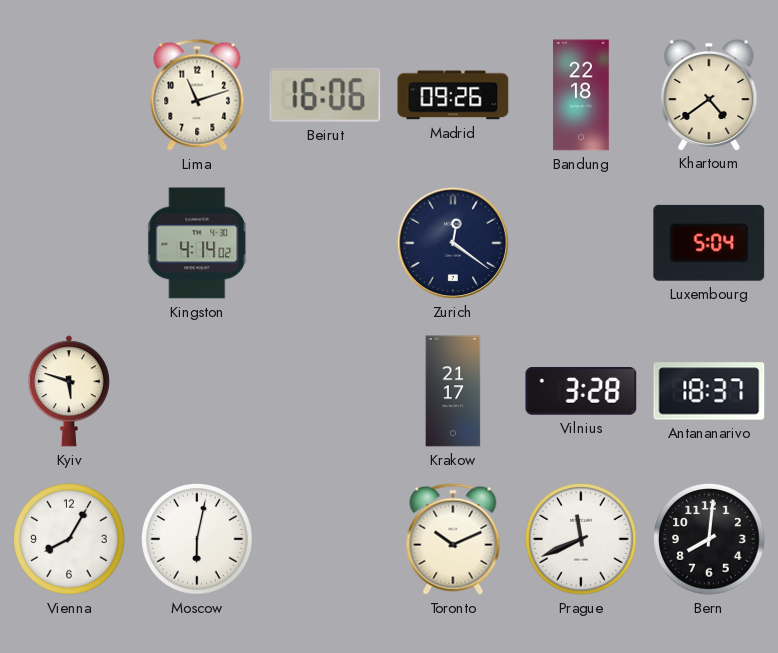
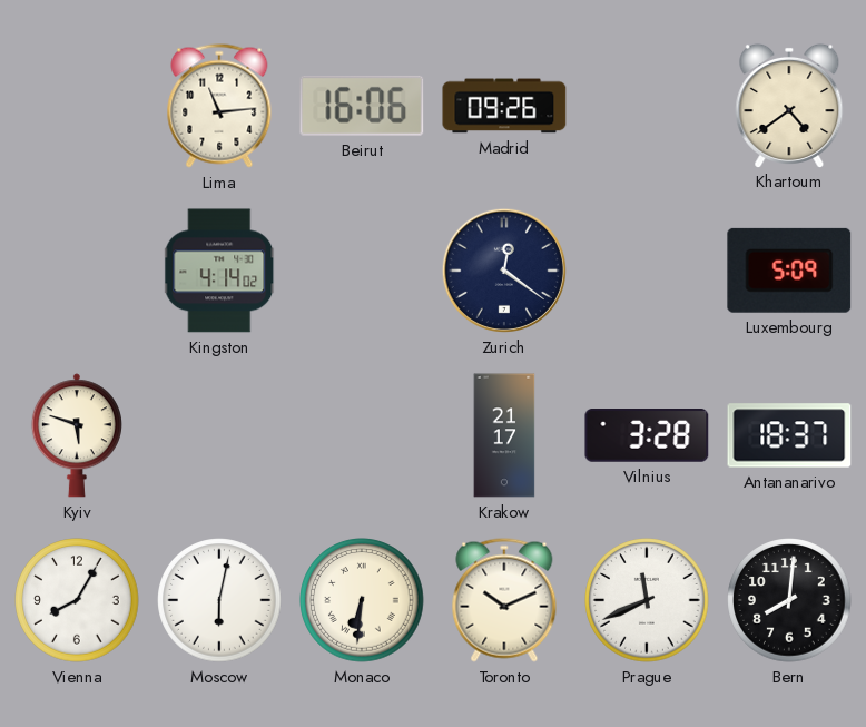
Lima: 11:12 -> 11:14 (219, 106)
Bandung: 22:18 -> none (581, 95)
Luxembourg: 5:04 -> 5:09 (789, 271)
Monaco: none -> 6:31 (362, 600)
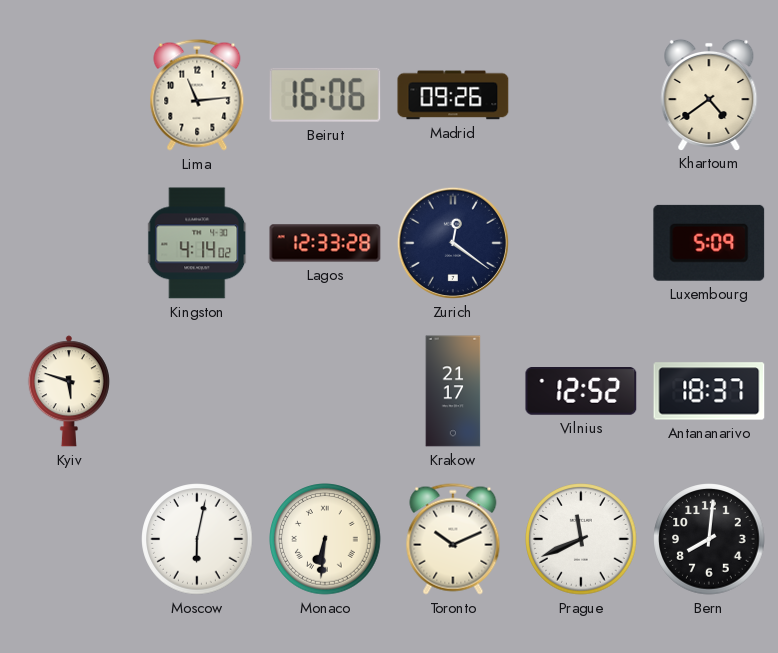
Lagos: none -> 12:33 (325, 243)
Vilnius: 3:28 -> 12:52 (581, 391)
Vienna: 8:05 -> none (77, 600)
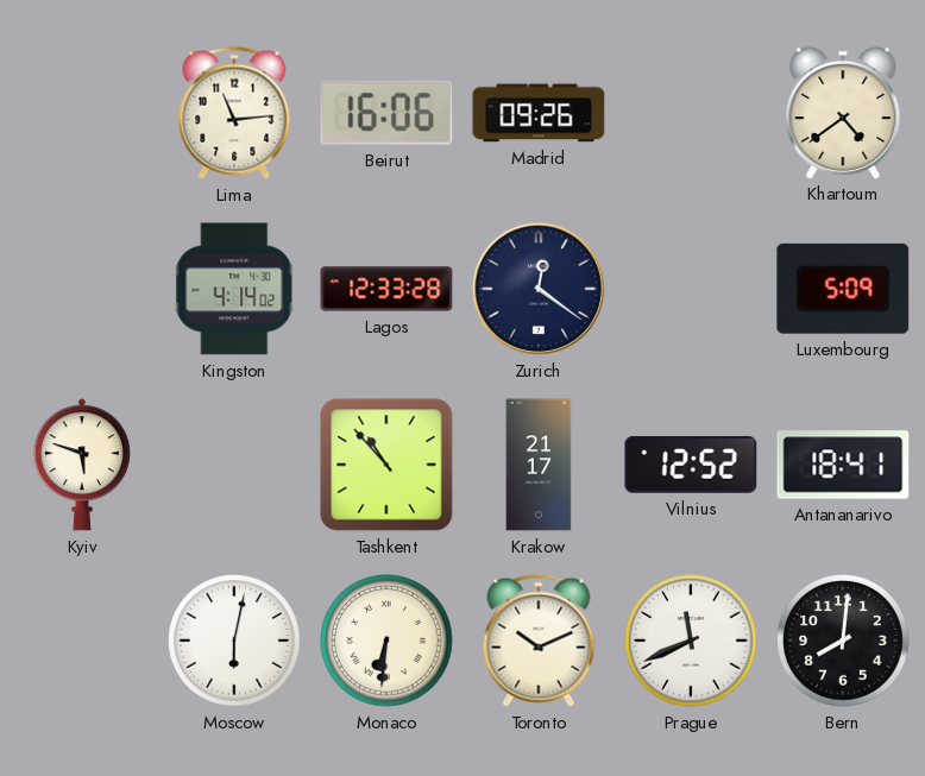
Tashkent: none -> 10:53 (386, 465)
Antananarivo: 18:37 -> 18:41 (843, 465)
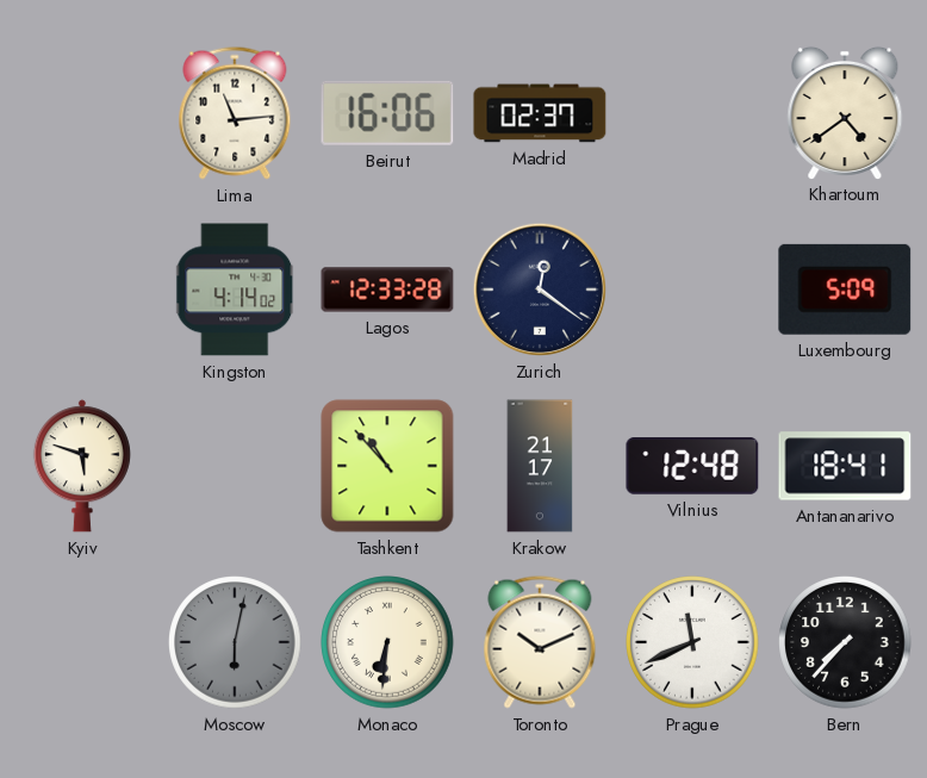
Madrid: 09:26 -> 02:37 (540, 113)
Vilnius: 12:52 -> 12:48 (692, 466)
Moscow dial: white -> grey (235, 642)
Bern: 8:01 -> 7:37 (845, 642)
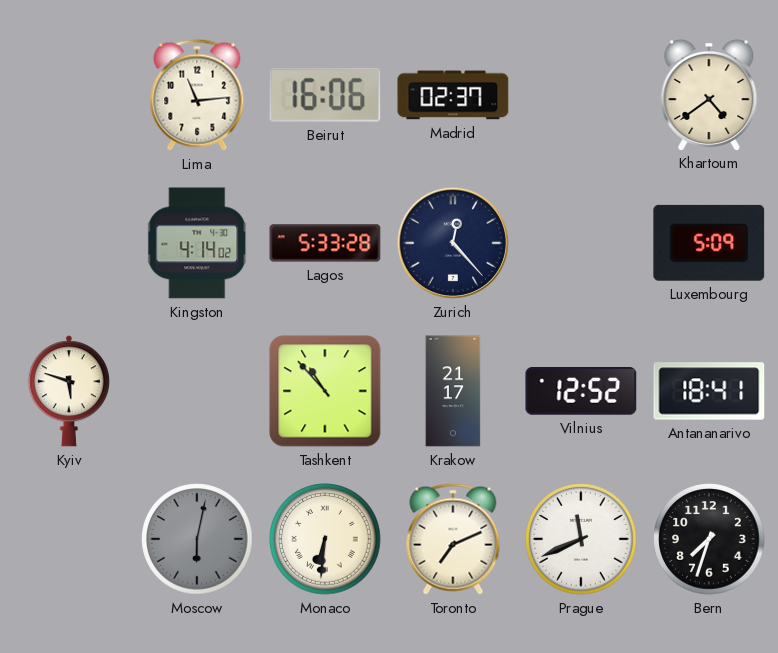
Lagos: 12:33 -> 5:33 (325, 243)
Zurich: 12:21 -> 12:23 (453, 243)
Vilnius: 12:48 -> 12:52 (581, 391)
Toronto: 10:11 -> 7:11 (453, 539)
Bern: 7:37 -> 7:33 (709, 539)
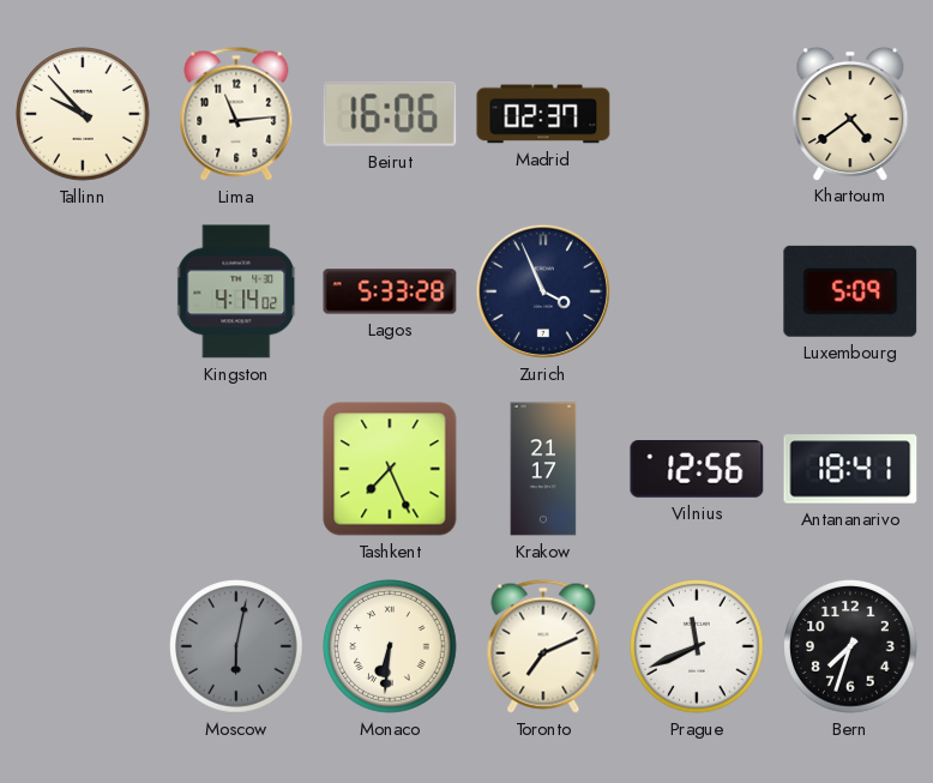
Tallinn: none -> 9:53 (83, 114)
Zurich: 12:23 -> 3:56 (543, 291)
Kyiv: 5:48 -> none (69, 391)
Tashkent: 10:53 -> 7:26 (390, 469)
Vilnius: 12:52 -> 12:56 (697, 469)
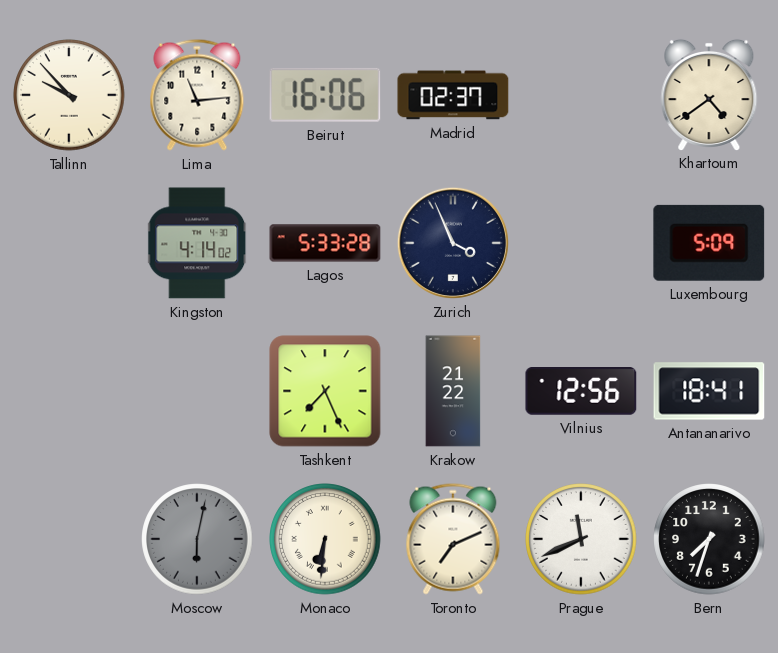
Krakow: 21:17 -> 21:22 (453, 391)
